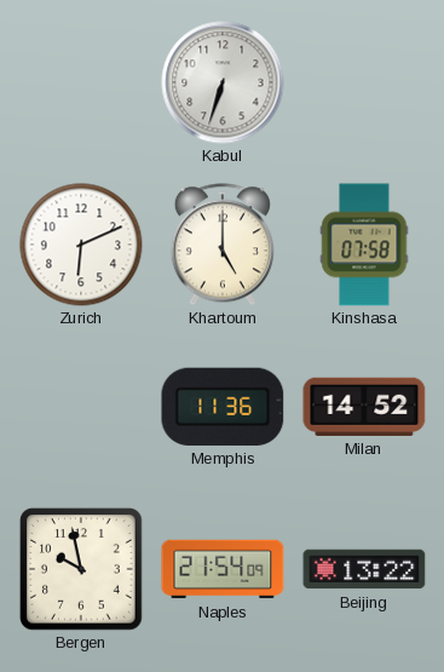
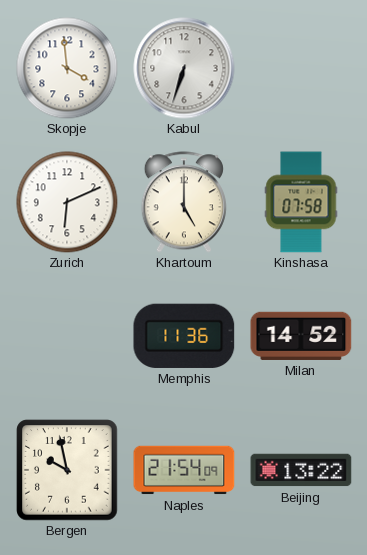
Skopje: none -> 3:59 (67, 68)
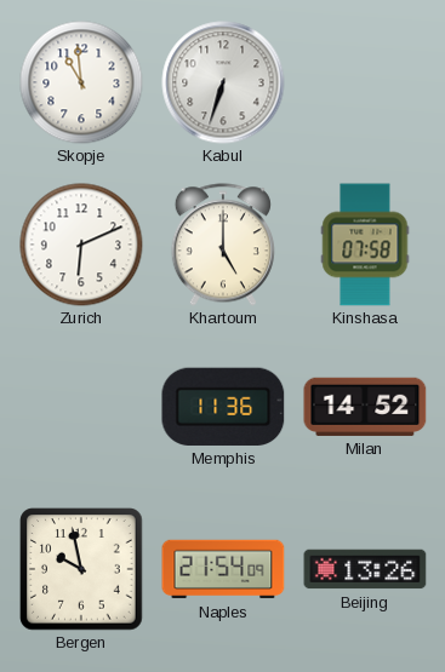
Skopje: 3:59 -> 10:59 (81, 82)
Beijing: 13:22 -> 13:26 (365, 569)
